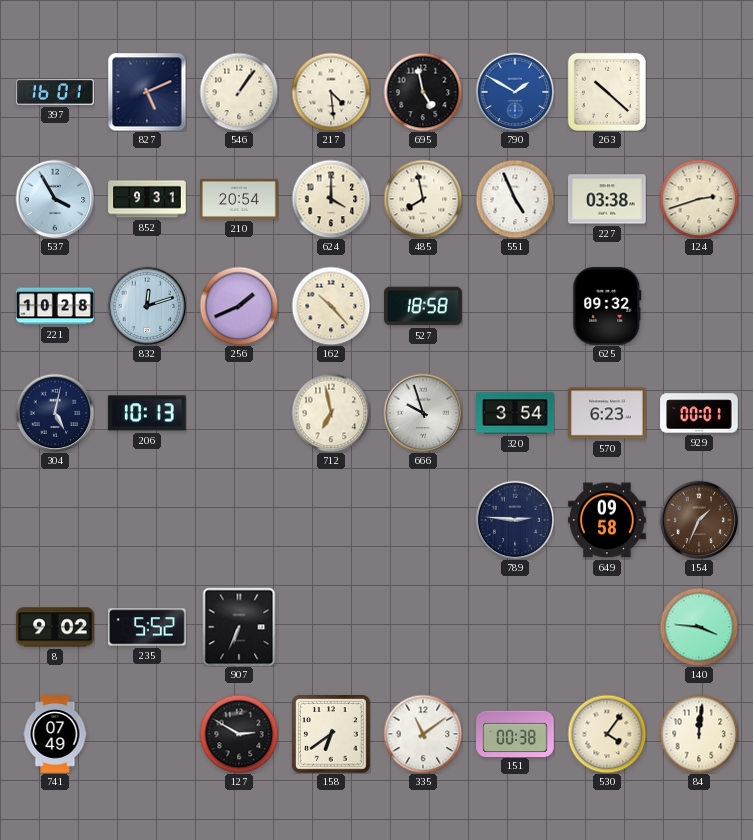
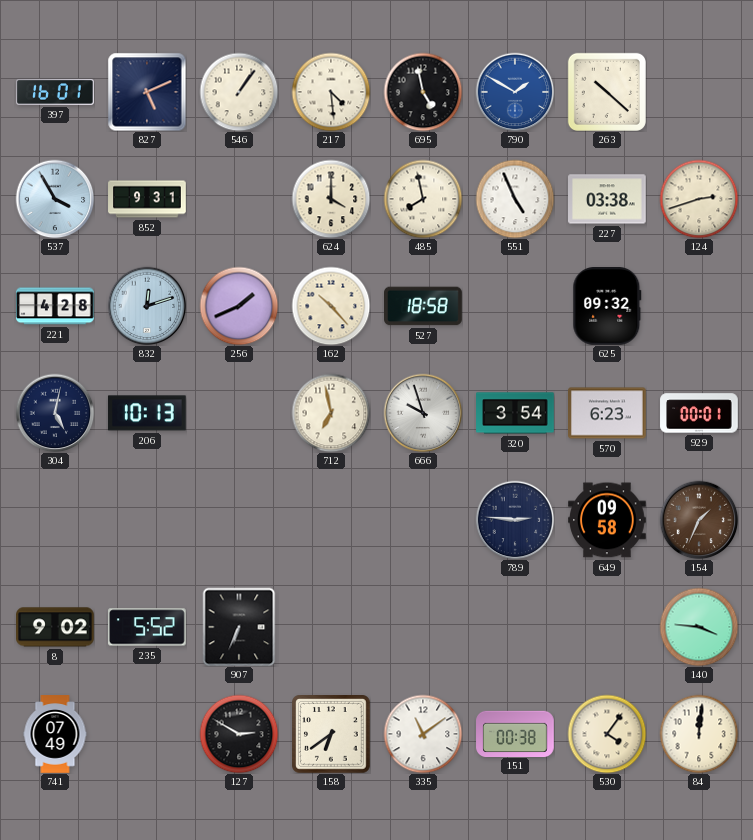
210: 20:54 -> none (239, 199)
221: 10:28 -> 4:28 (55, 306)
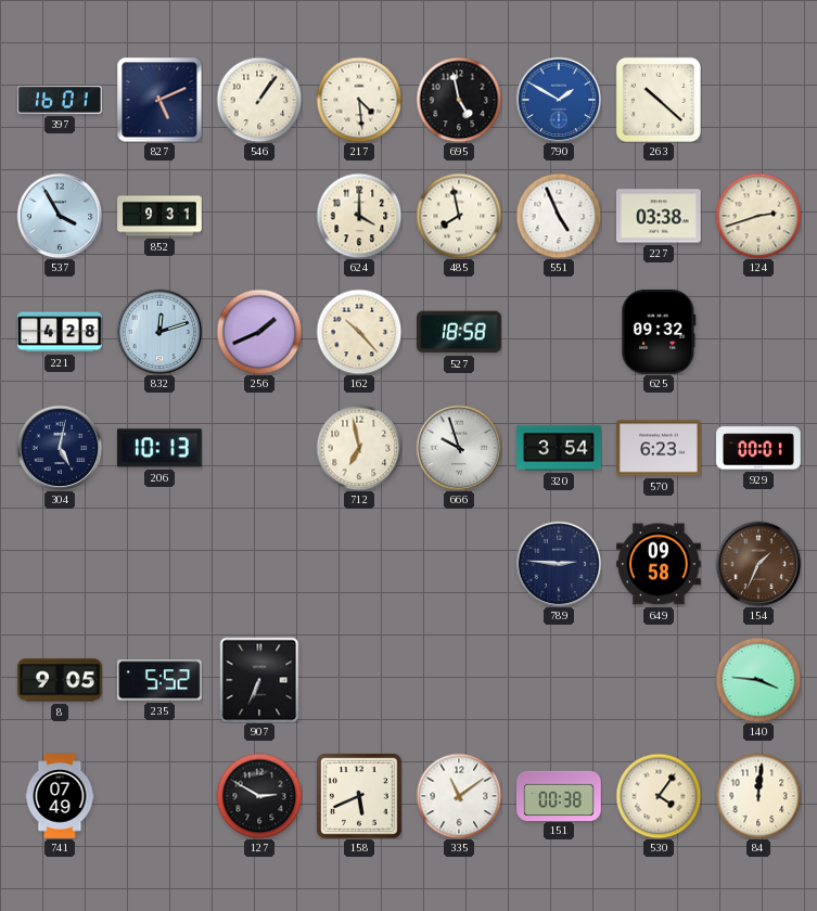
8: 9:02 -> 9:05 (61, 680)
158: 6:39 -> 5:41 (360, 797)
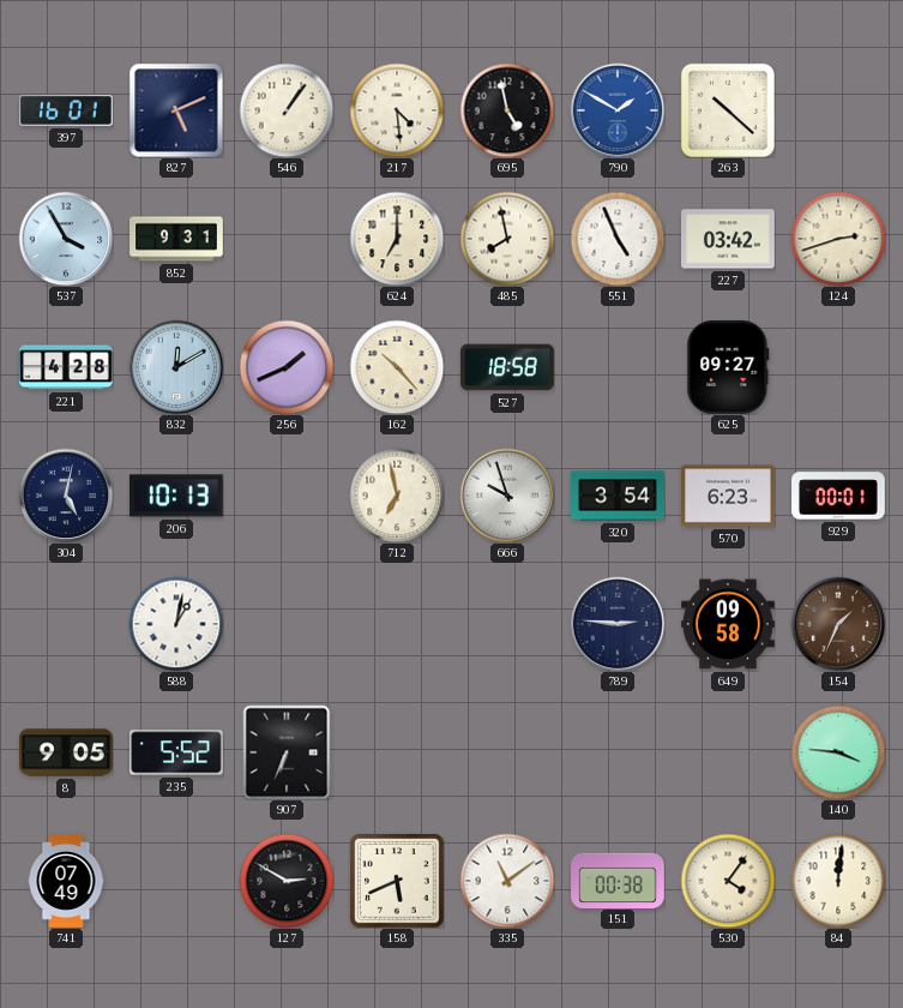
624: 4:00 -> 7:00 (397, 239)
227: 03:38 -> 03:42 (729, 239)
832: 12:12 -> 12:10 (176, 367)
625: 09:32 -> 09:27 (728, 368)
588: none -> 1:02 (176, 624)
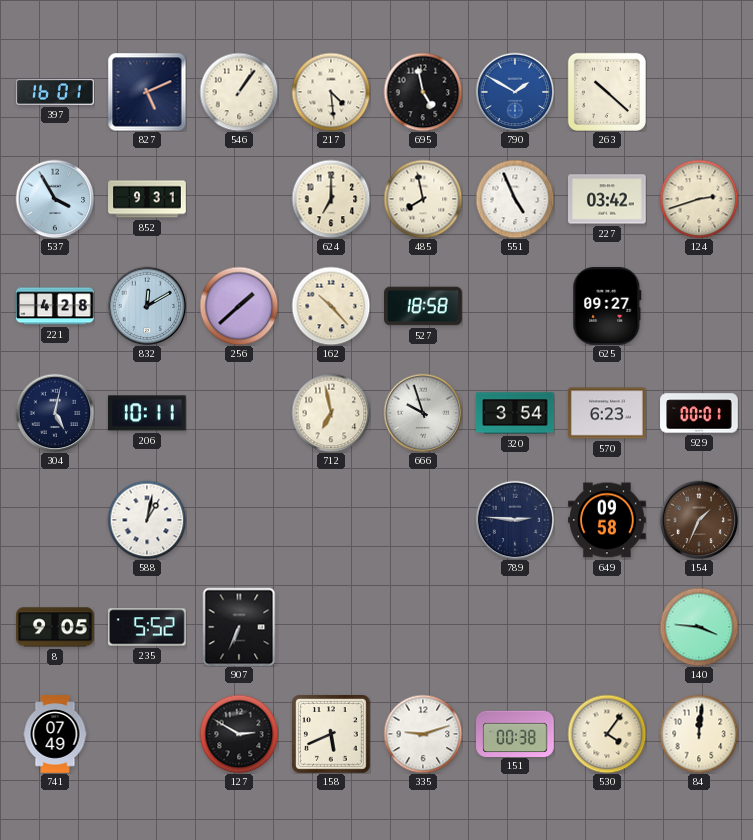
256: 1:41 -> 1:38 (239, 306)
206: 10:13 -> 10:11 (147, 413)
335: 11:09 -> 9:12 (423, 734)
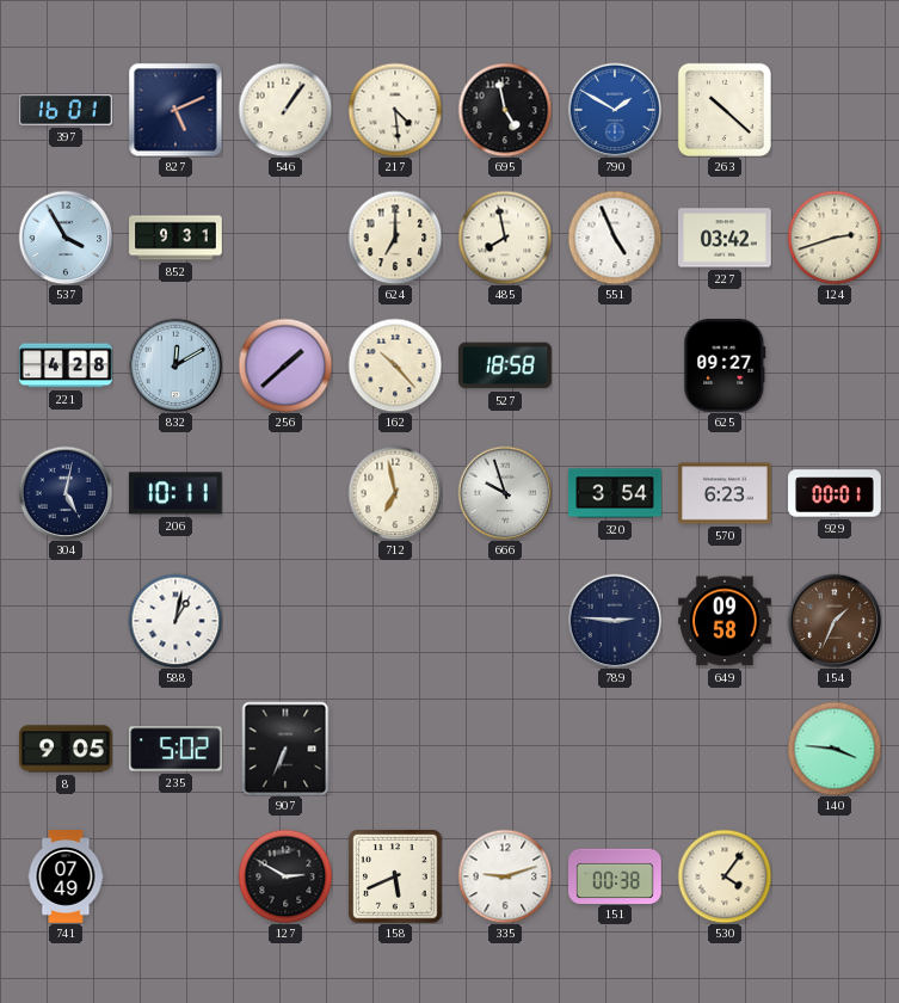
235: 5:52 -> 5:02 (177, 749)
84: 12:01 -> none (699, 734)
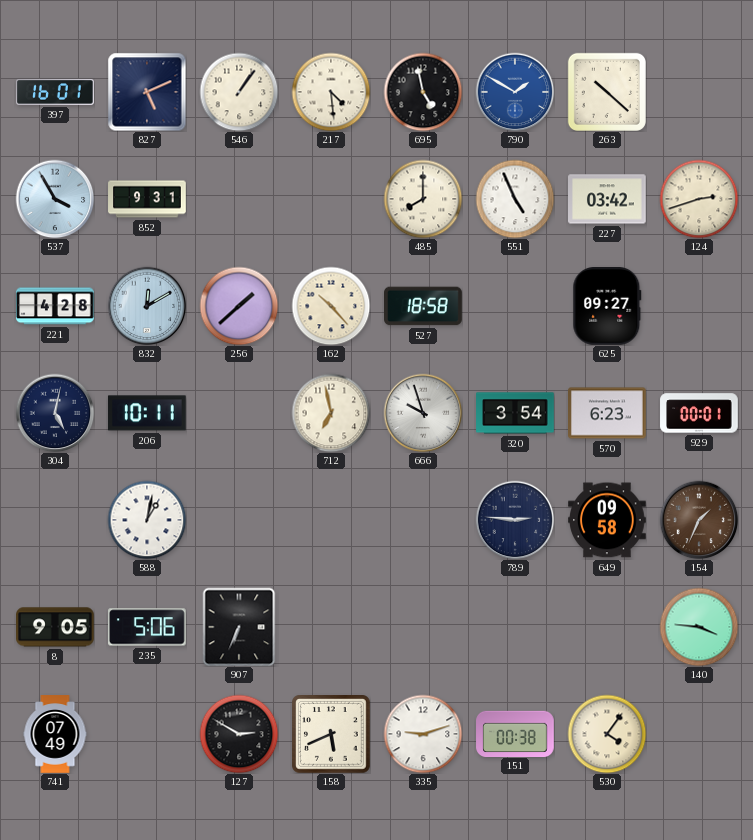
624: 7:00 -> none (395, 238)
485: 7:58 -> 8:00 (423, 199)
235: 5:02 -> 5:06 (148, 627)
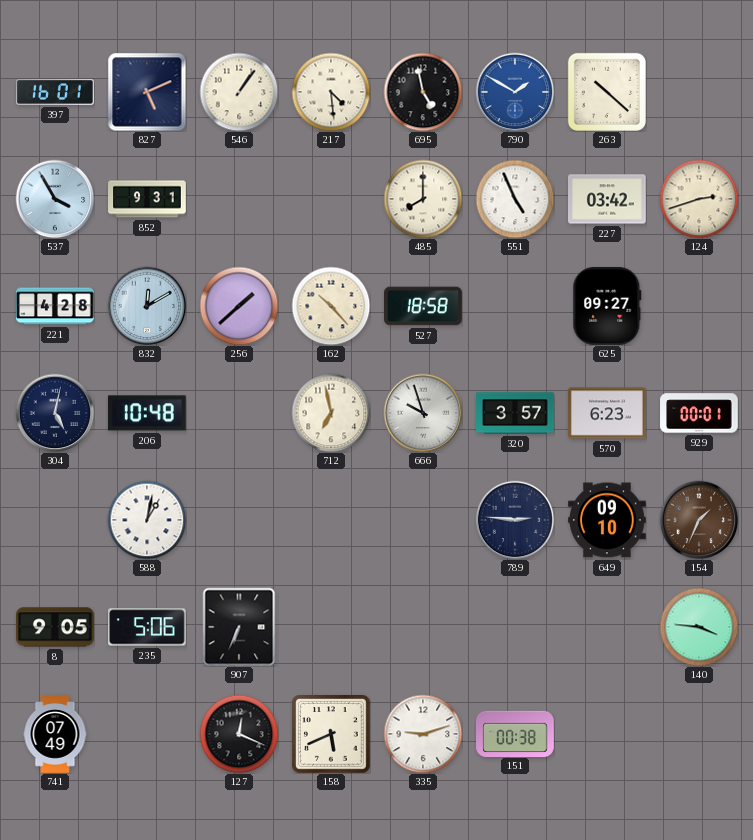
206: 10:11 -> 10:48 (147, 413)
320: 3:54 -> 3:57 (515, 413)
649: 09:58 -> 09:10 (608, 520)
127: 2:50 -> 12:19 (239, 734)
530: 4:06 -> none (607, 734)
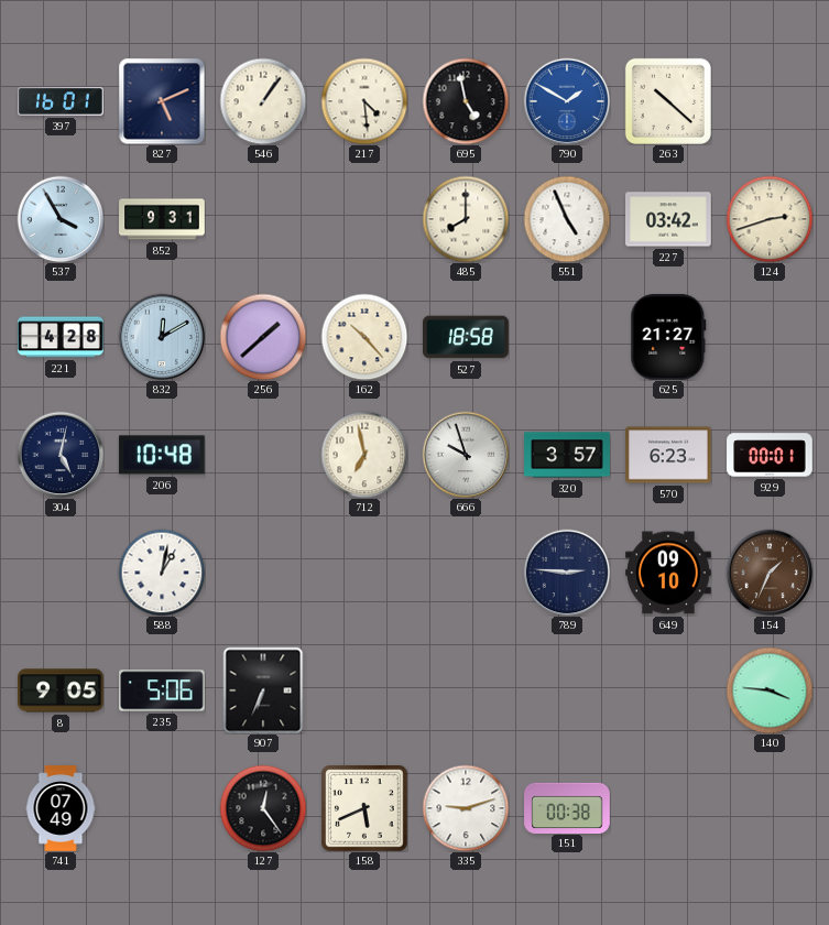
625: 09:27 -> 21:27 (668, 338)
127: 12:19 -> 12:24 (263, 808)
